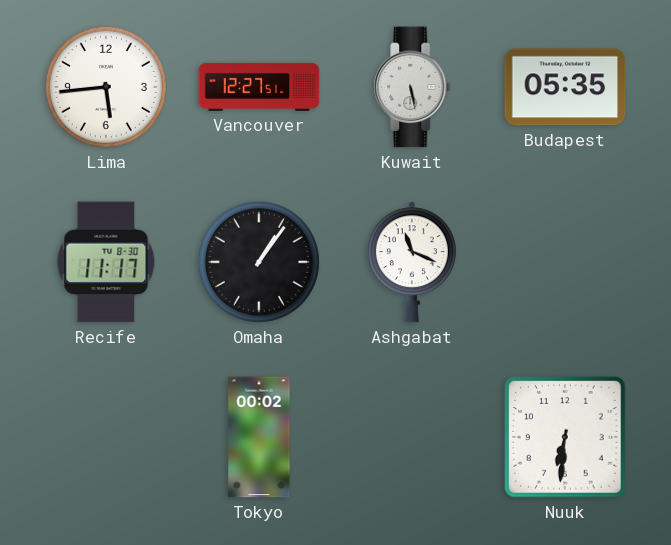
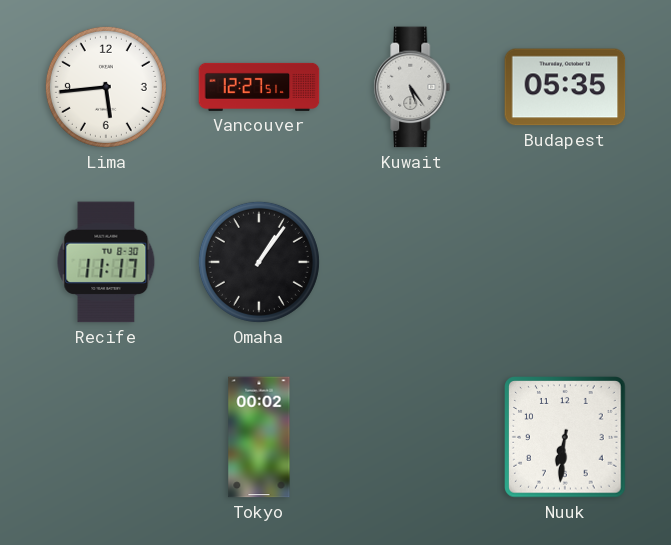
Kuwait: 5:28 -> 5:24 (412, 87)
Ashgabat: 11:19 -> none (412, 262)
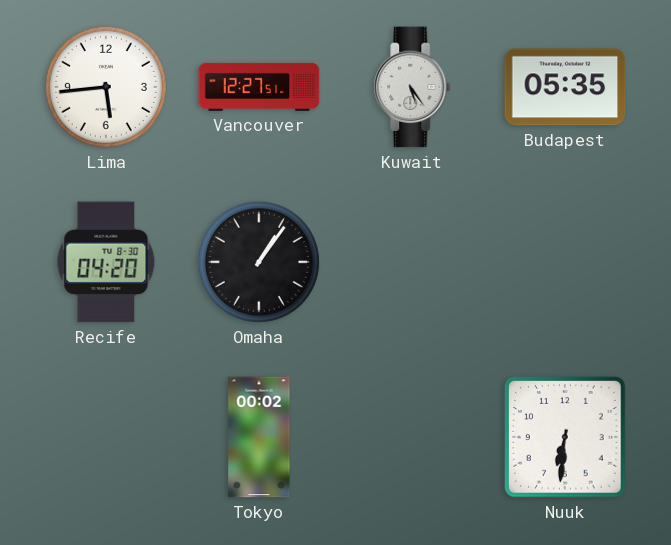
Recife: 11:17 -> 04:20 (106, 262)
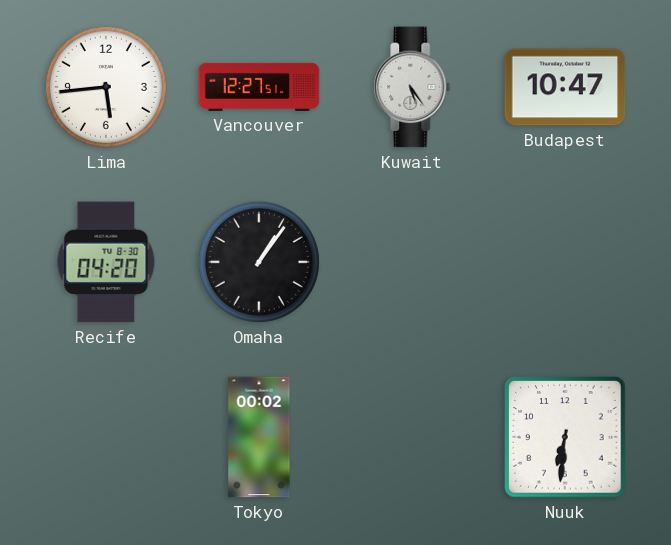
Budapest: 05:35 -> 10:47 (565, 87)
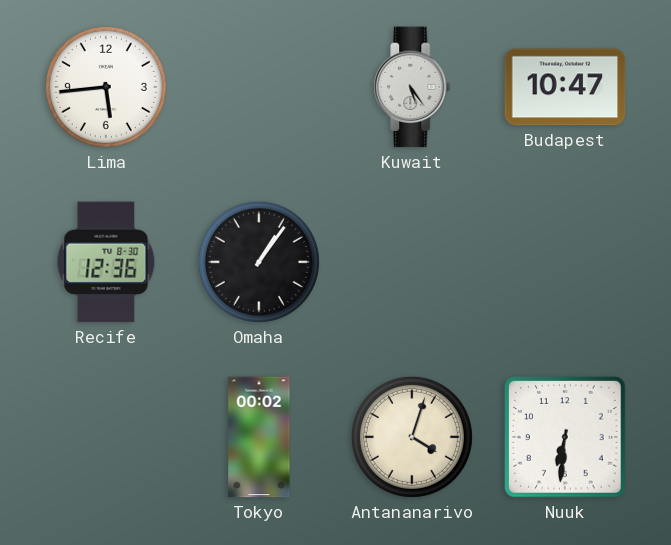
Vancouver: 12:27 -> none (259, 87)
Recife: 04:20 -> 12:36 (106, 262)
Antananarivo: none -> 4:03 (412, 437)
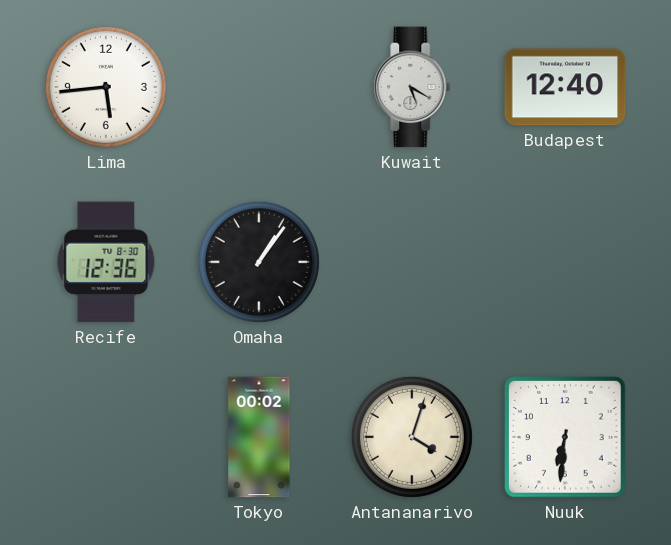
Kuwait: 5:24 -> 5:20 (412, 87)
Budapest: 10:47 -> 12:40 (565, 87)
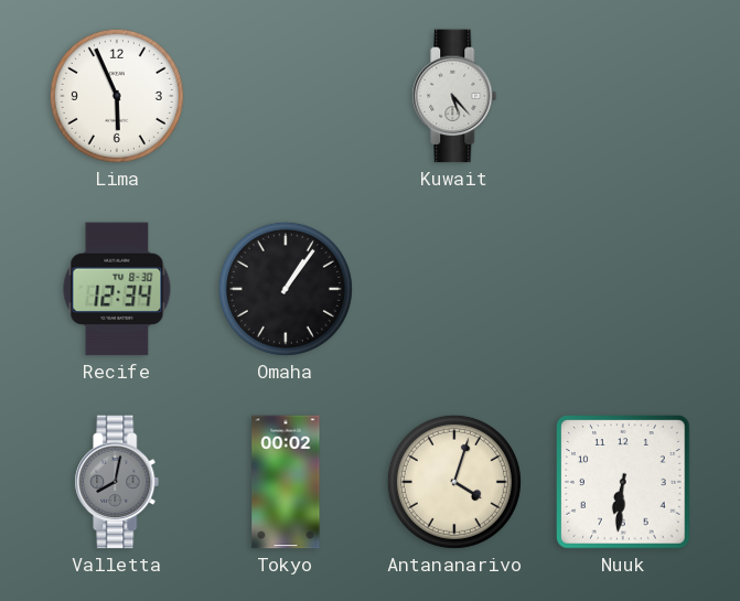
Lima: 5:44 -> 5:56 (117, 96)
Kuwait: 5:20 -> 5:23 (454, 96)
Budapest: 12:40 -> none (565, 87)
Recife: 12:36 -> 12:34 (117, 289)
Valletta: none -> 8:02 (117, 482)
